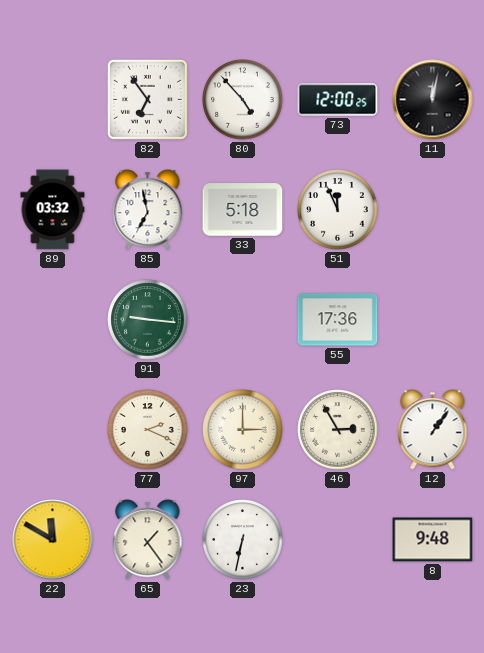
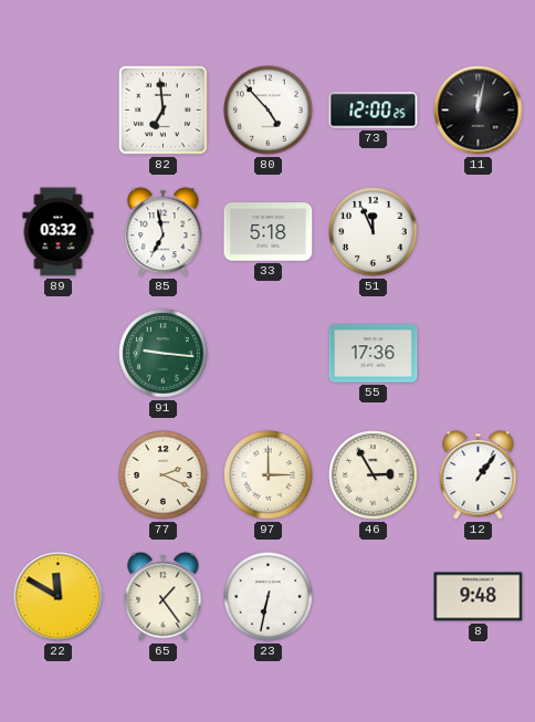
82: 6:54 -> 6:59 (162, 109)
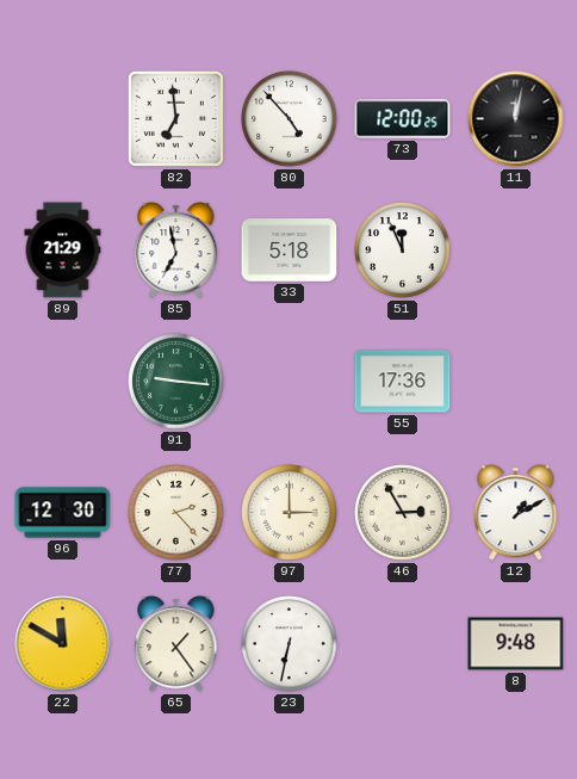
89: 03:32 -> 21:29 (63, 251)
96: none -> 12:30 (63, 513)
77: 2:19 -> 2:23 (176, 513)
12: 1:06 -> 1:10 (516, 513)
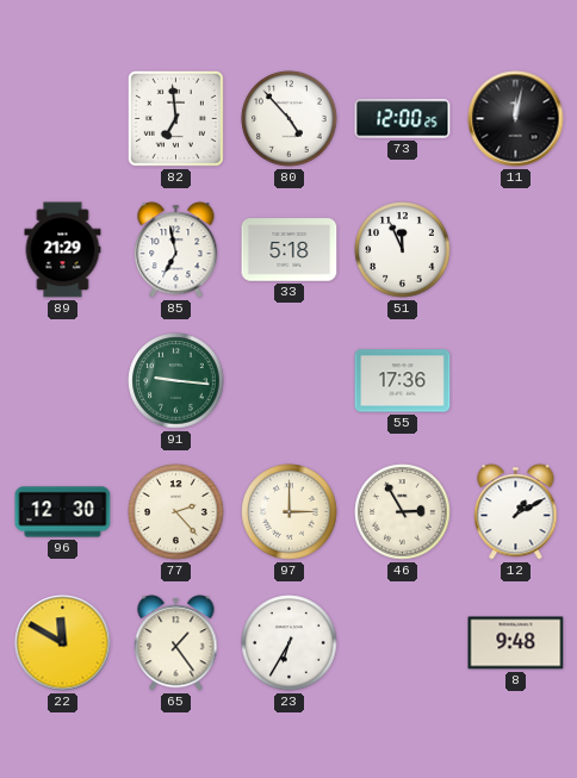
23: 6:32 -> 6:35 (290, 643)
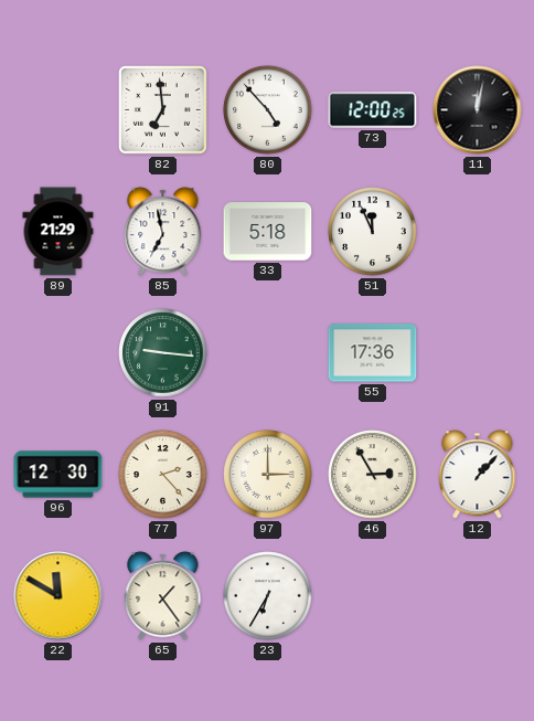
12: 1:10 -> 1:07 (478, 475)
8: 9:48 -> none (516, 643)
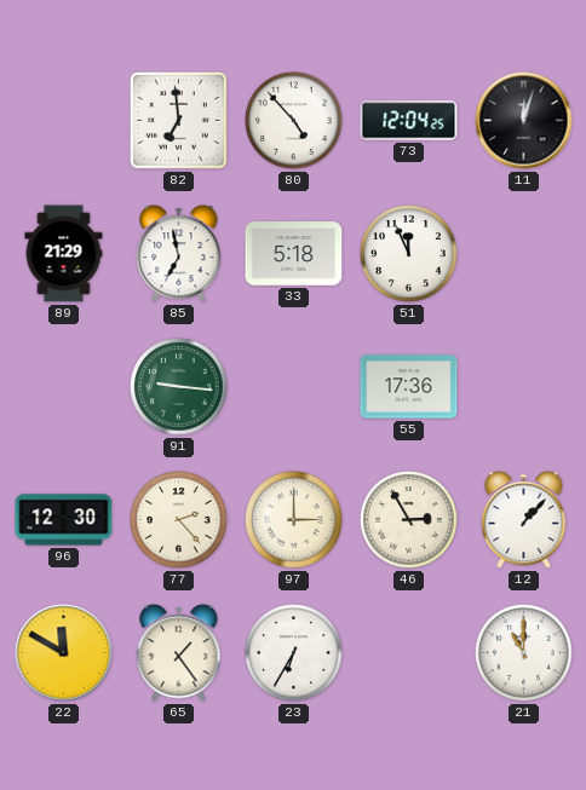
73: 12:00 -> 12:04 (409, 121)
11: 12:02 -> 12:03 (524, 121)
21: none -> 11:00 (524, 653)
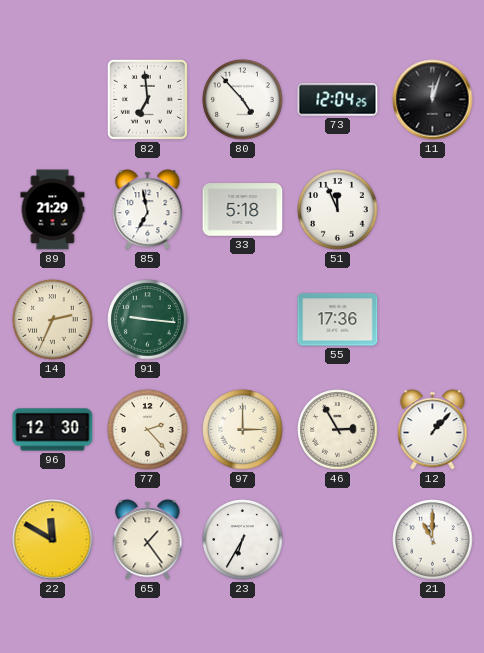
14: none -> 2:34 (53, 320)
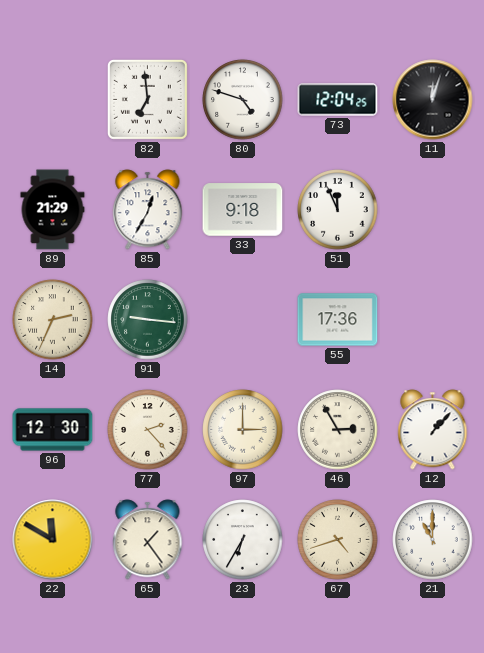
80: 4:53 -> 4:48 (243, 100)
85: 6:58 -> 12:35 (148, 210)
33: 5:18 -> 9:18 (243, 210)
67: none -> 4:42 (338, 540)
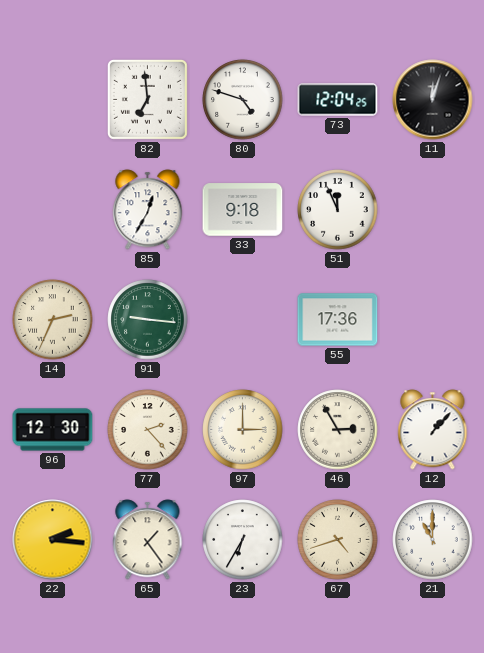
89: 21:29 -> none (53, 210)
22: 11:50 -> 2:16 (53, 540)
